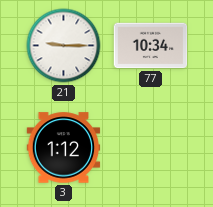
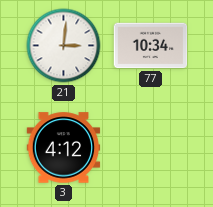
21: 9:15 -> 3:01 (64, 46)
3: 1:12 -> 4:12 (64, 148)
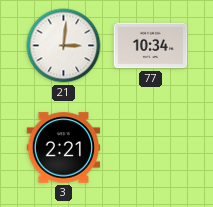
3: 4:12 -> 2:21 (64, 148)
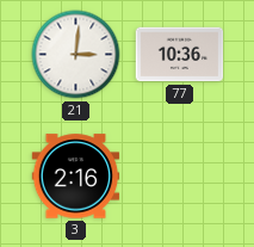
77: 10:34 -> 10:36 (180, 55)
3: 2:21 -> 2:16 (76, 177)
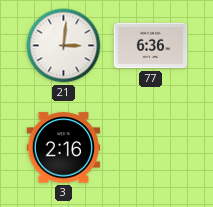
77: 10:36 -> 6:36 (151, 46)
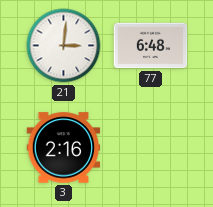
77: 6:36 -> 6:48 (151, 46)
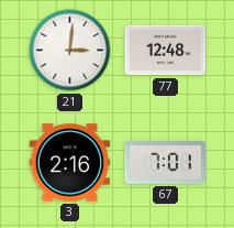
77: 6:48 -> 12:48 (166, 51)
67: none -> 7:01 (165, 163)
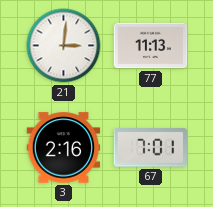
77: 12:48 -> 11:13 (151, 46)
